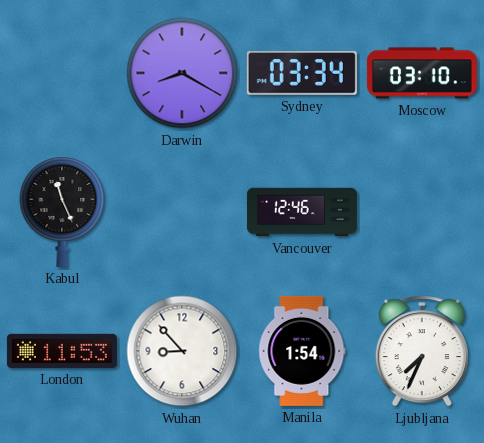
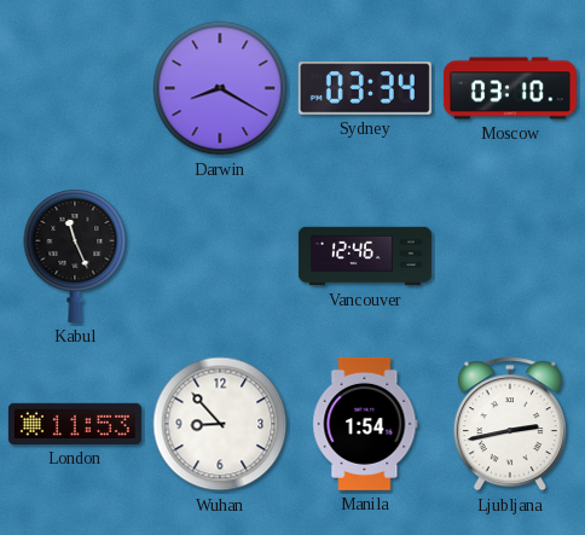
Ljubljana: 7:34 -> 2:43 (510, 424)
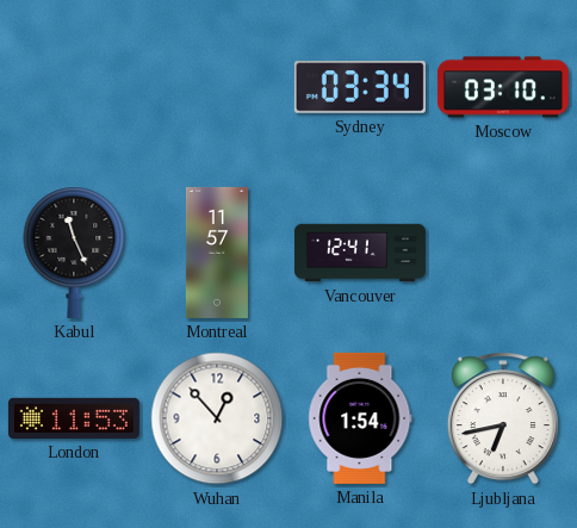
Darwin: 8:20 -> none (220, 88)
Montreal: none -> 11:57 (217, 253)
Vancouver: 12:46 -> 12:41 (360, 253)
Wuhan: 8:53 -> 12:53 (217, 418)
Ljubljana: 2:43 -> 6:43 (503, 418)
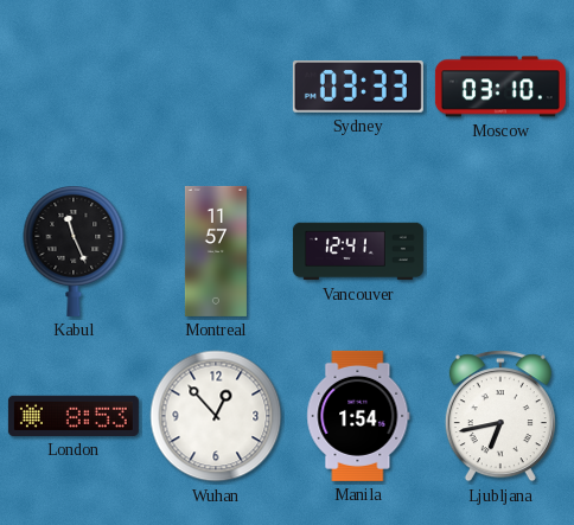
Sydney: 03:34 -> 03:33 (358, 88)
London: 11:53 -> 8:53 (74, 416)
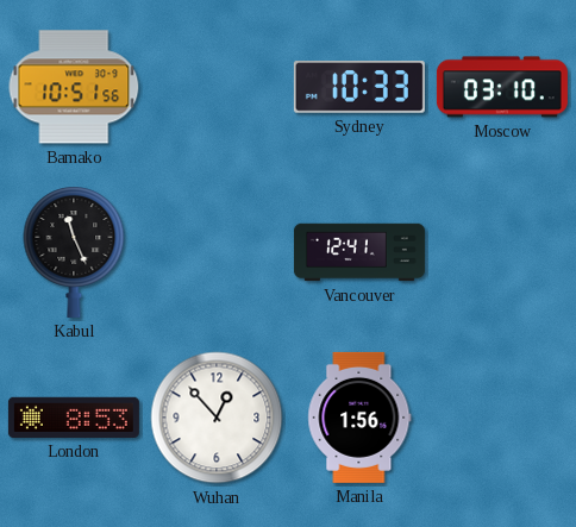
Bamako: none -> 10:51 (74, 87)
Sydney: 03:33 -> 10:33 (359, 88)
Montreal: 11:57 -> none (216, 251)
Manila: 1:54 -> 1:56 (359, 418)
Ljubljana: 6:43 -> none (500, 416)
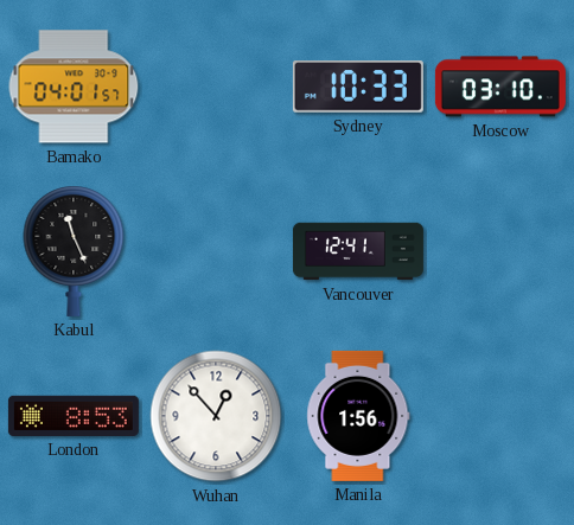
Bamako: 10:51 -> 04:01 (74, 87)
